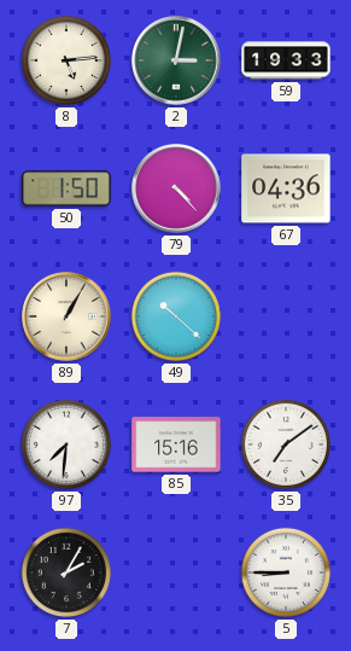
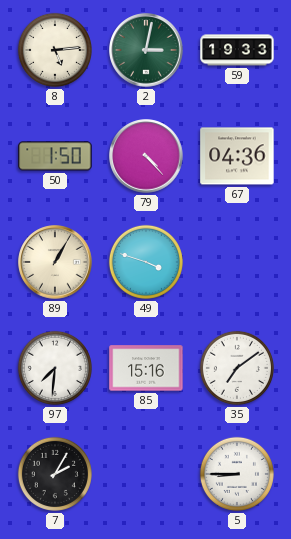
49: 10:22 -> 3:48 (146, 262)
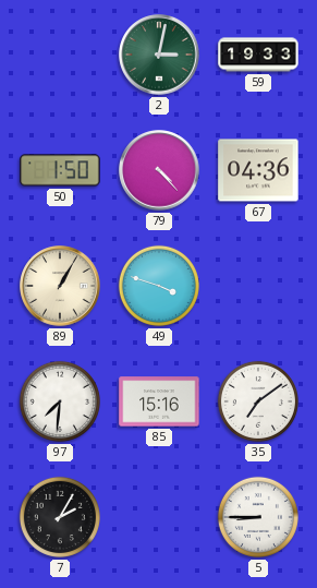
8: 5:14 -> none (55, 50)
